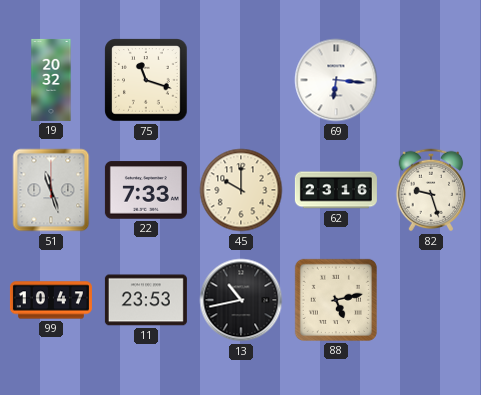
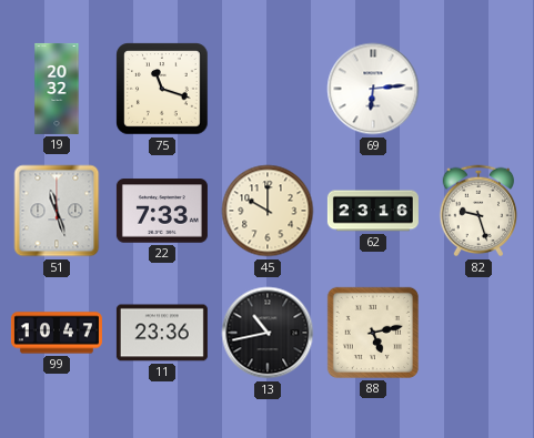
69: 6:16 -> 6:14 (373, 89)
11: 23:53 -> 23:36 (162, 333)
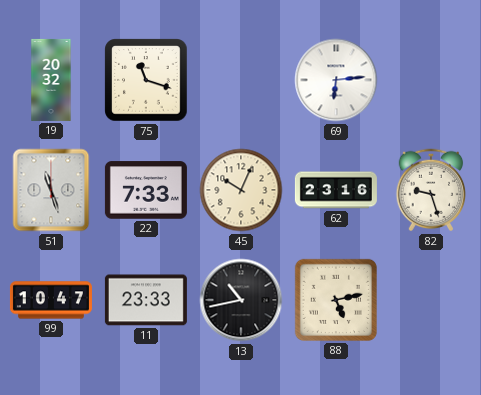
45: 10:00 -> 10:04 (241, 190)
11: 23:36 -> 23:33 (146, 300)
